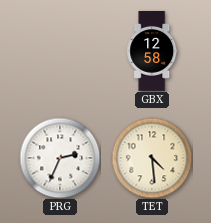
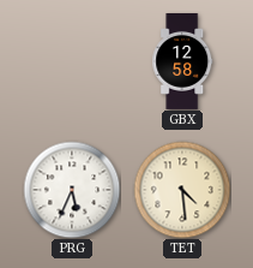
PRG: 2:34 -> 5:34 (72, 190)
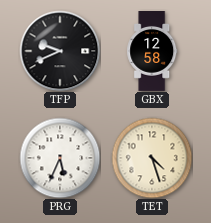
TFP: none -> 9:41 (60, 51)
TET: 4:29 -> 4:27 (152, 158)
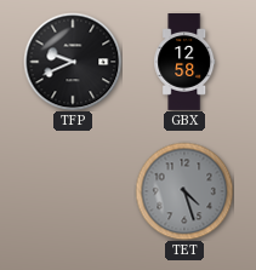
PRG: 5:34 -> none (60, 158)
TET dial: cream -> grey (184, 191)
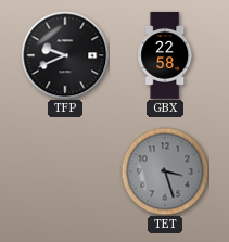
GBX: 12:58 -> 22:58 (165, 56)
TET: 4:27 -> 3:27 (165, 171)
